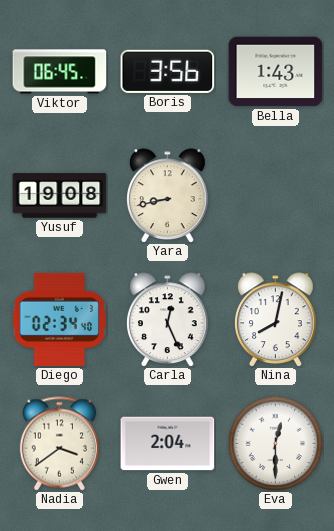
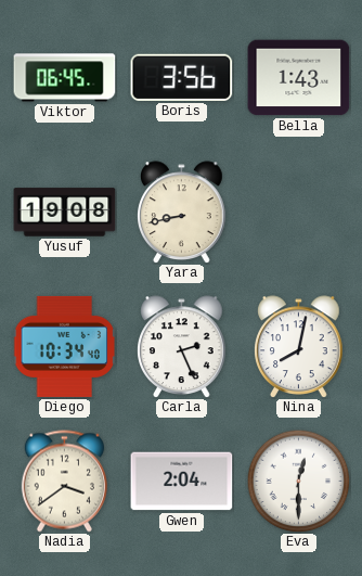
Diego: 02:34 -> 10:34 (65, 346)
Carla: 12:26 -> 2:26 (182, 346)
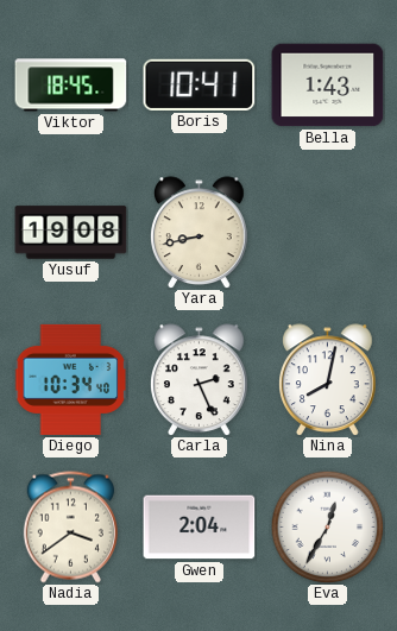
Viktor: 06:45 -> 18:45 (71, 86)
Boris: 3:56 -> 10:41 (200, 84)
Eva: 12:30 -> 12:35 (327, 526)
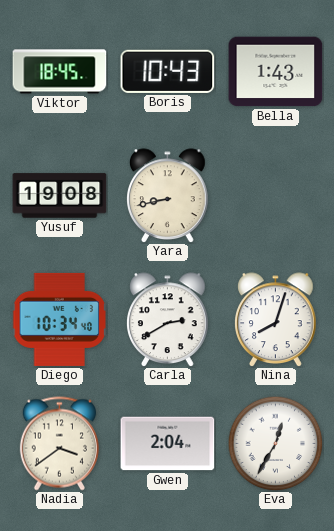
Boris: 10:41 -> 10:43 (168, 71)
Carla: 2:26 -> 2:40 (168, 319)
Nina: 8:02 -> 8:03 (276, 319)
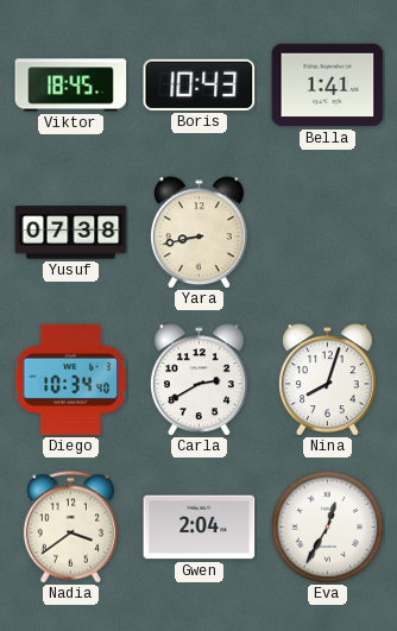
Bella: 1:43 -> 1:41 (328, 86)
Yusuf: 19:08 -> 07:38 (71, 233)
